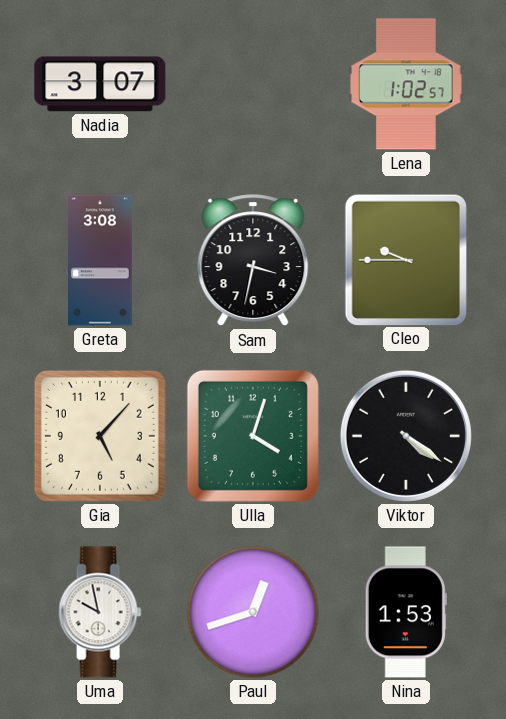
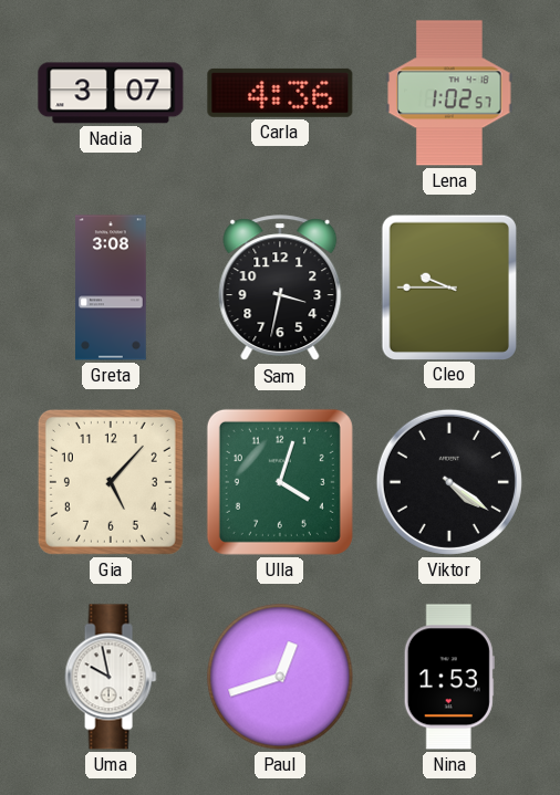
Carla: none -> 4:36 (280, 93)
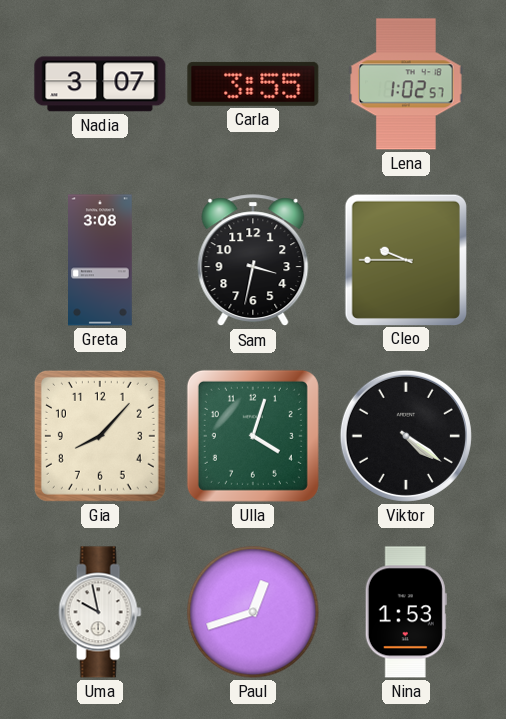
Carla: 4:36 -> 3:55 (253, 84)
Gia: 5:07 -> 8:07 (100, 436)
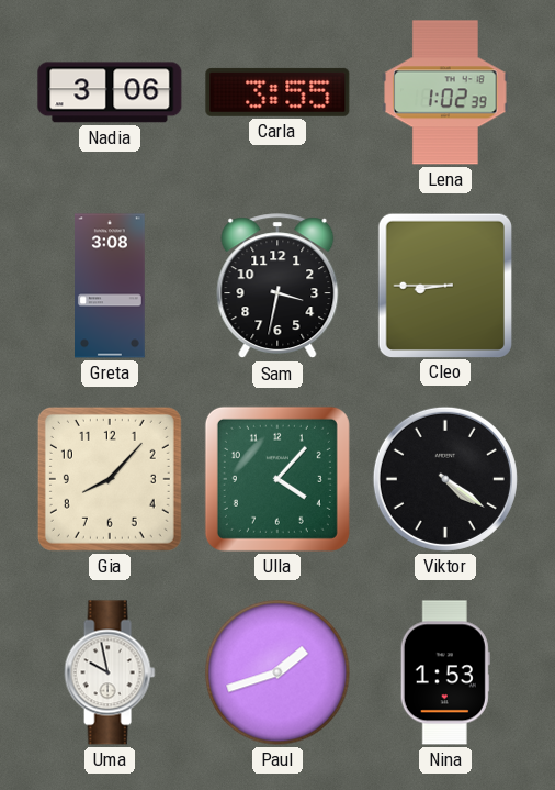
Nadia: 3:07 -> 3:06 (110, 92)
Lena: 1:02:57 -> 1:02:39 (445, 92)
Cleo: 9:45 -> 8:45 (444, 285)
Ulla: 4:03 -> 4:07 (277, 479)
Paul: 12:42 -> 1:42 (277, 672)
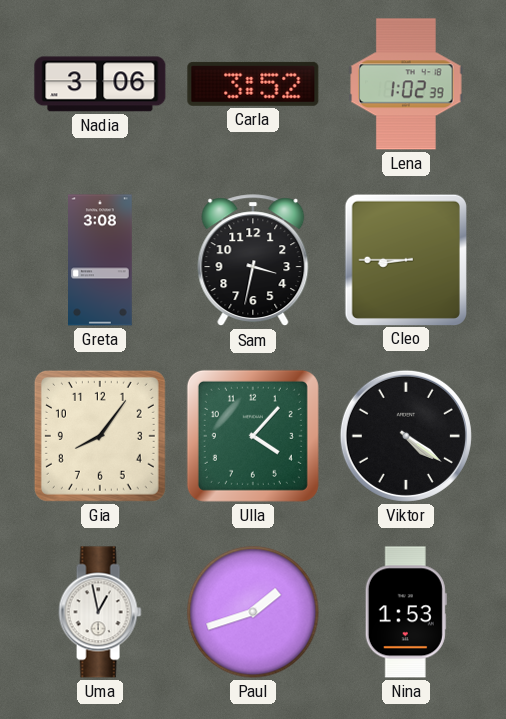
Carla: 3:55 -> 3:52 (253, 84)
Gia: 8:07 -> 8:06 (100, 436)
Uma: 9:58 -> 12:58 (100, 612)
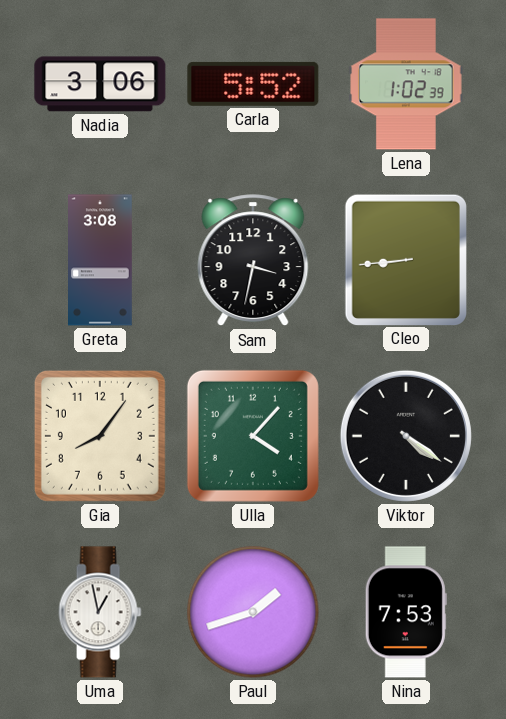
Carla: 3:52 -> 5:52 (253, 84)
Cleo: 8:45 -> 8:44 (405, 259)
Nina: 1:53 -> 7:53 (406, 612)
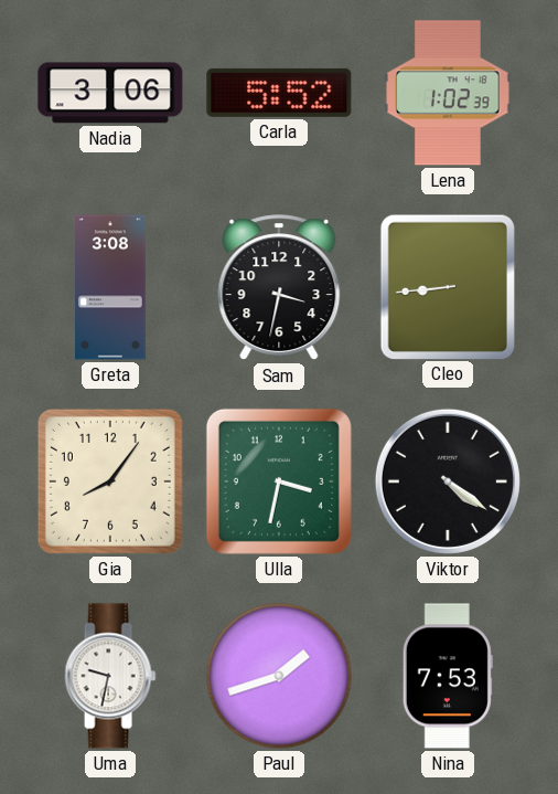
Ulla: 4:07 -> 3:32 (279, 481)
Uma: 12:58 -> 9:32 (110, 676)
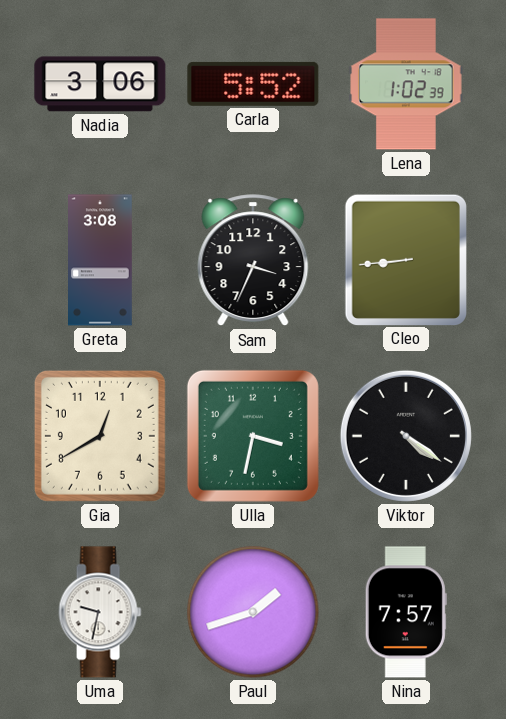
Sam: 3:32 -> 3:34 (253, 261)
Gia: 8:06 -> 12:40 (100, 436)
Nina: 7:53 -> 7:57 (406, 612)
